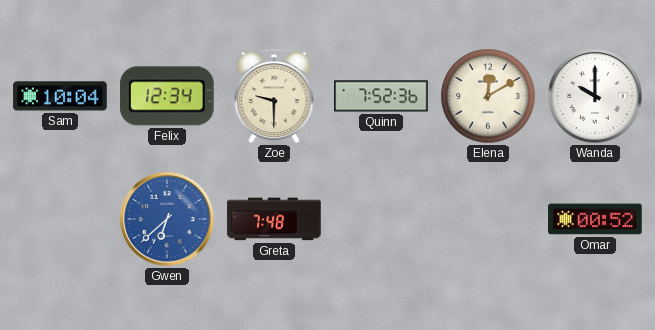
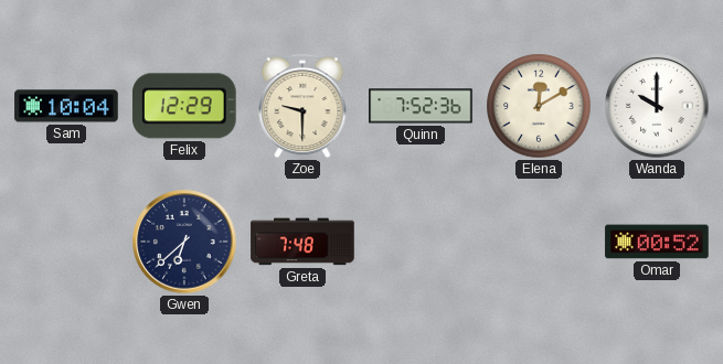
Felix: 12:34 -> 12:29 (184, 106)
Gwen dial: blue -> navy (184, 242)
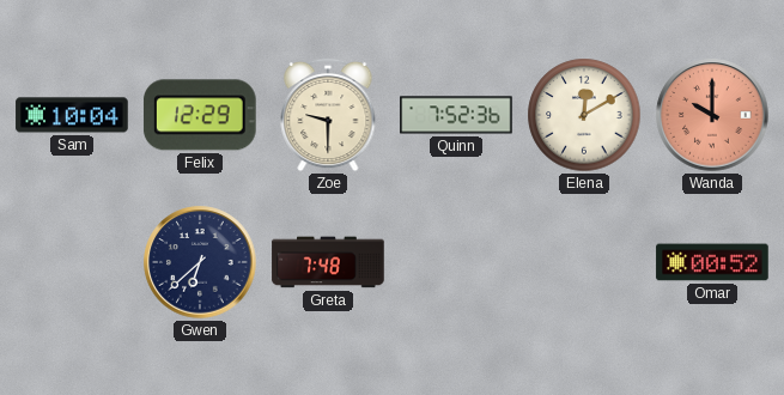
Wanda dial: white -> salmon (712, 115)
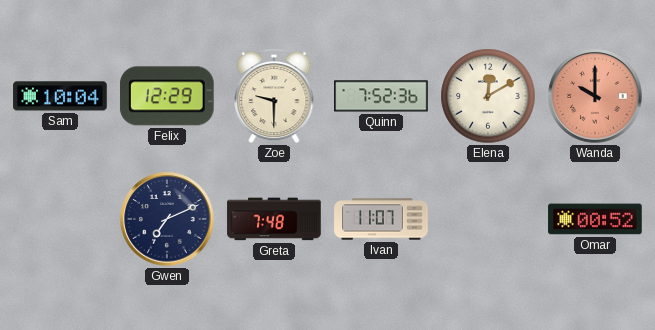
Gwen: 6:38 -> 7:11 (167, 219)
Ivan: none -> 11:07 (381, 219)
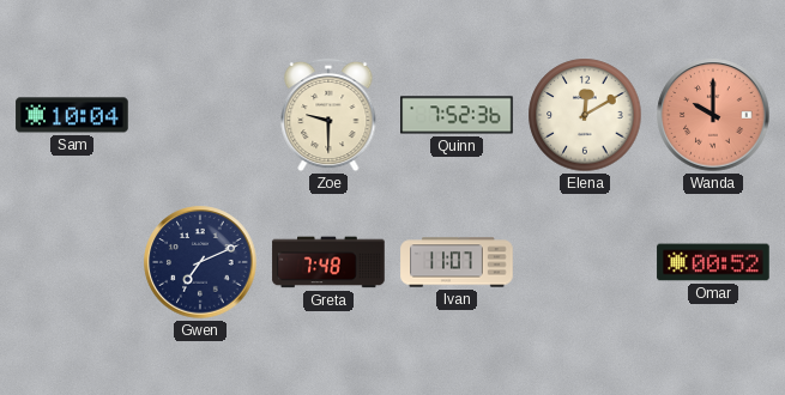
Felix: 12:29 -> none (167, 96)
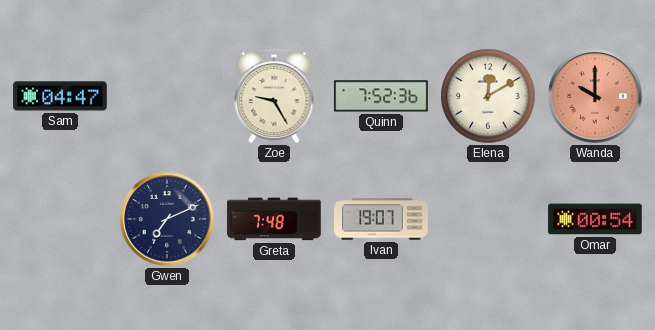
Sam: 10:04 -> 04:47 (60, 96)
Zoe: 9:30 -> 9:25 (274, 96)
Ivan: 11:07 -> 19:07 (381, 219)
Omar: 00:52 -> 00:54 (595, 219)
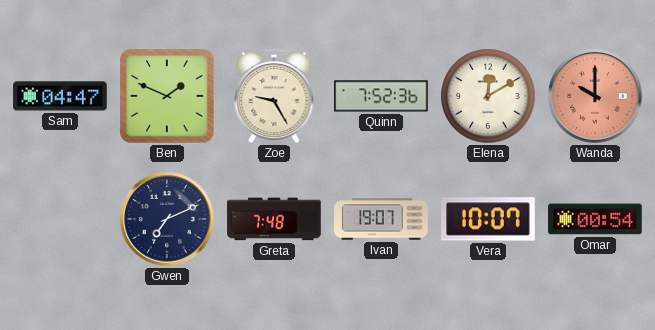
Ben: none -> 1:49 (167, 96)
Vera: none -> 10:07 (488, 219)
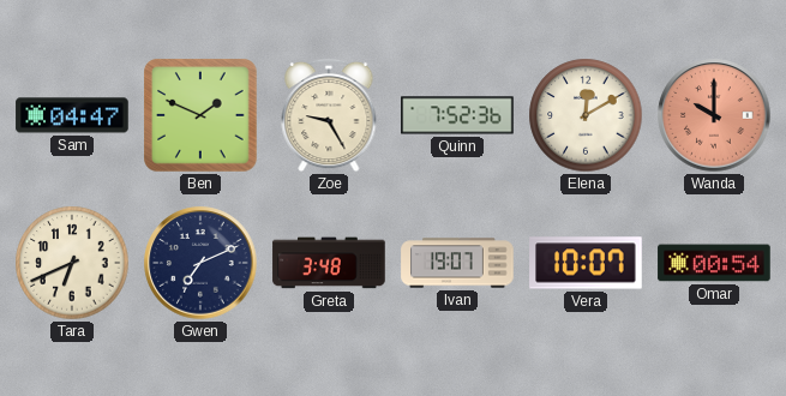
Tara: none -> 6:41 (72, 263)
Greta: 7:48 -> 3:48 (329, 263)
